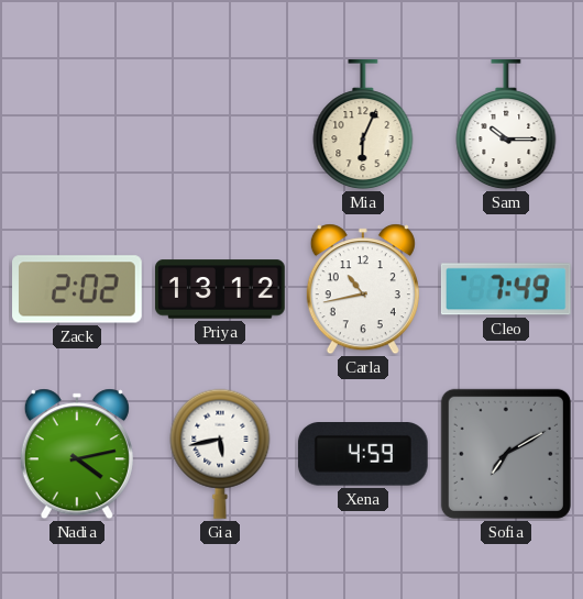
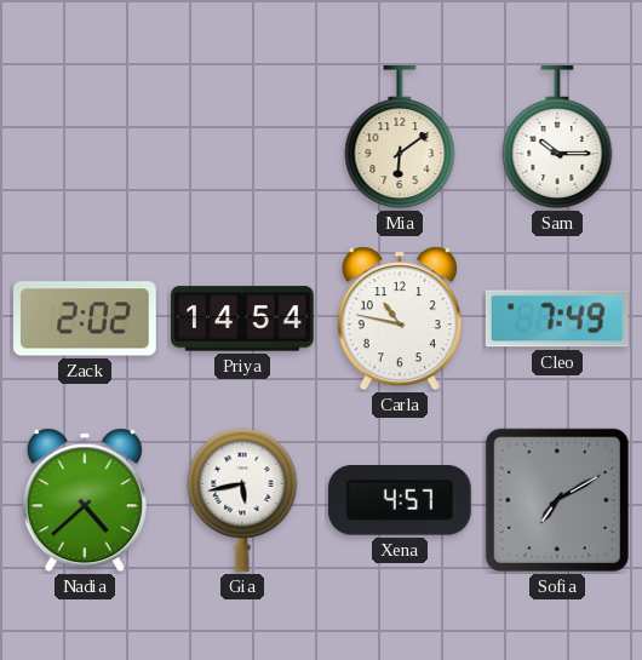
Mia: 6:04 -> 6:09 (400, 138)
Priya: 13:12 -> 14:54 (242, 318)
Carla: 10:43 -> 10:47 (400, 318)
Nadia: 4:13 -> 4:38 (85, 500)
Xena: 4:59 -> 4:57 (400, 500)
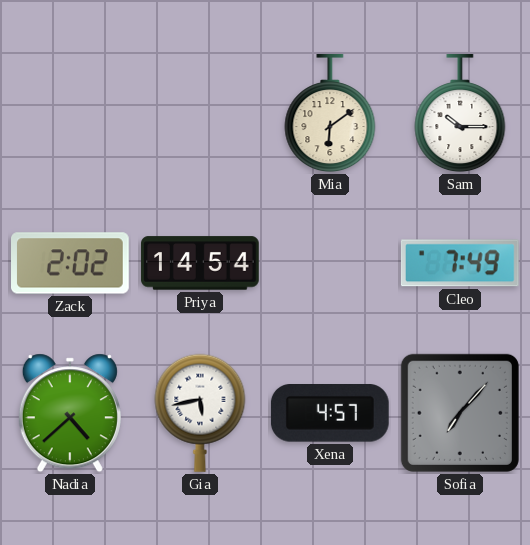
Carla: 10:47 -> none (400, 318)
Sofia: 7:10 -> 7:07 (460, 413)
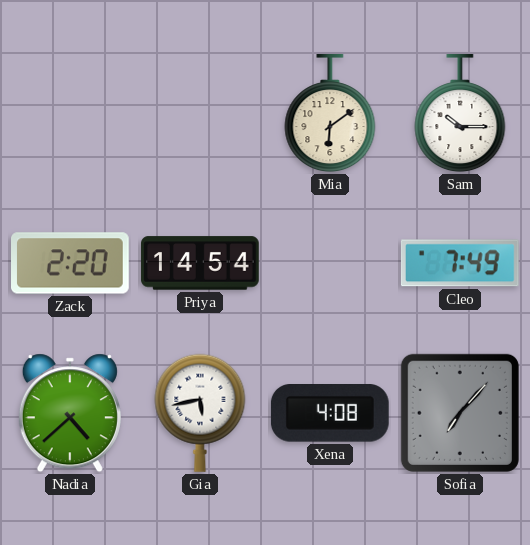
Zack: 2:02 -> 2:20 (71, 263)
Xena: 4:57 -> 4:08 (330, 413)
